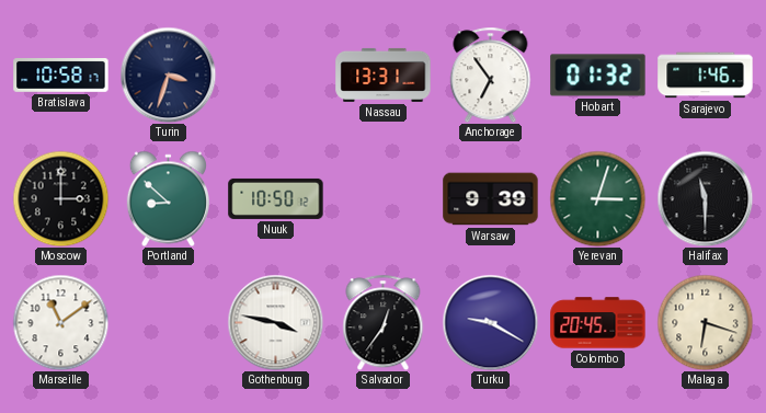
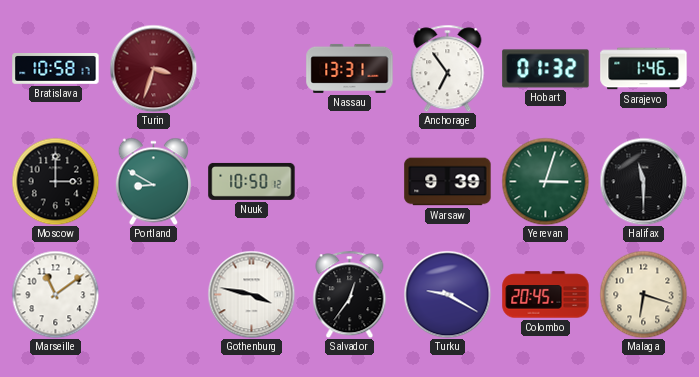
Turin dial: navy -> burgundy (153, 68)
Portland: 8:52 -> 8:50 (153, 181)
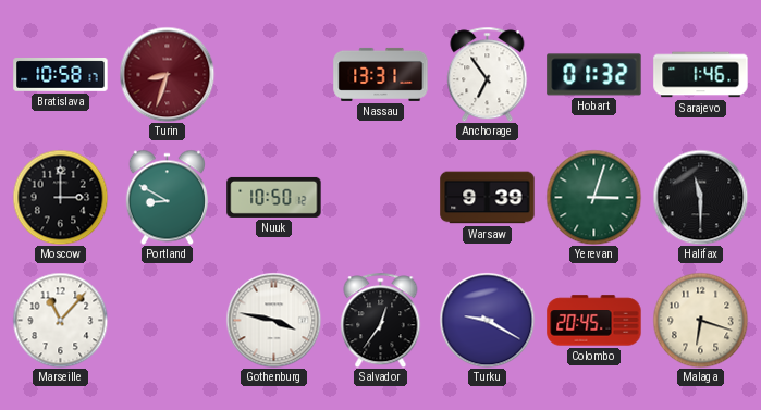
Turin: 3:33 -> 8:33 (167, 74)
Marseille: 11:09 -> 11:07 (60, 320)
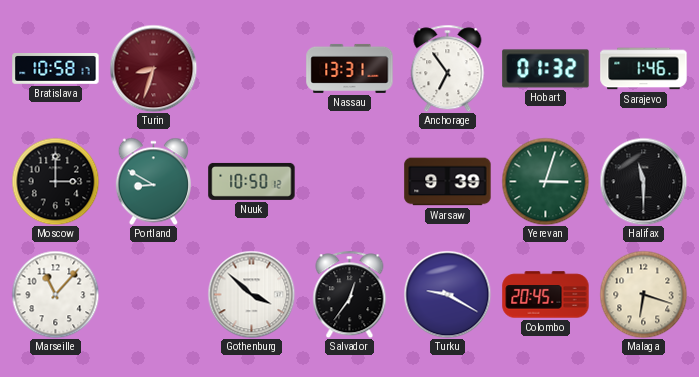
Gothenburg: 3:47 -> 3:52 (251, 294)
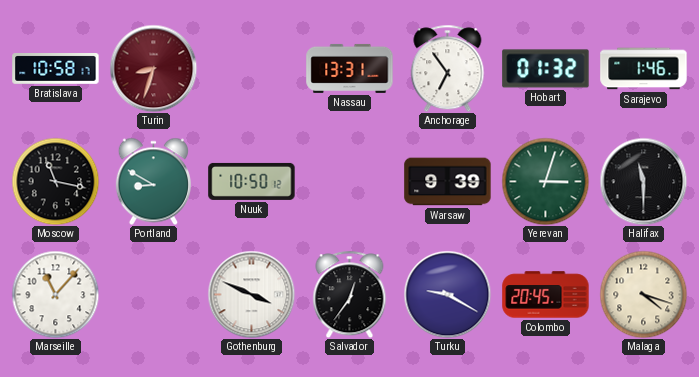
Moscow: 3:00 -> 11:17 (55, 181)
Gothenburg: 3:52 -> 3:49 (251, 294)
Malaga: 6:18 -> 4:18 (643, 294)
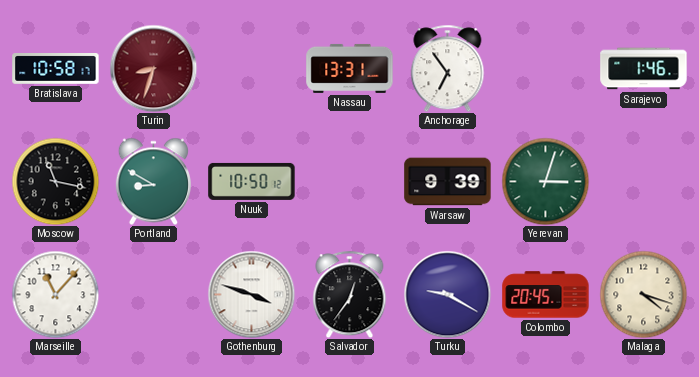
Hobart: 01:32 -> none (546, 69)
Halifax: 11:30 -> none (643, 181)
Gothenburg: 3:49 -> 3:48 (251, 294)
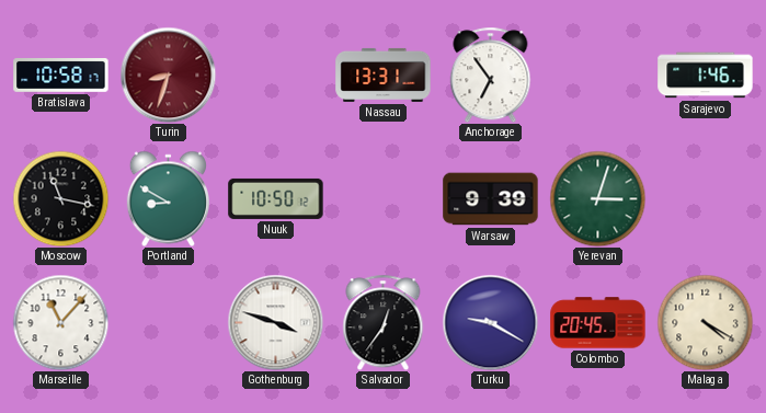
Malaga: 4:18 -> 4:20 (705, 322)
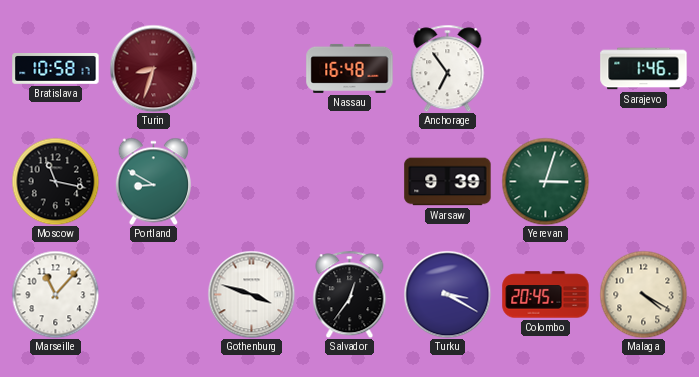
Nassau: 13:31 -> 16:48 (350, 68)
Nuuk: 10:50 -> none (276, 198)
Turku: 9:20 -> 3:20 (447, 294)
